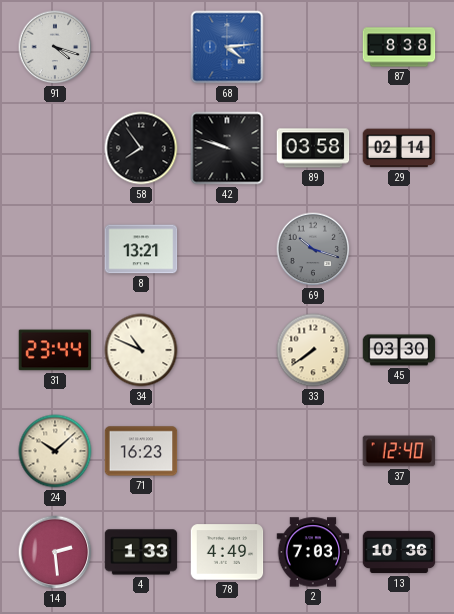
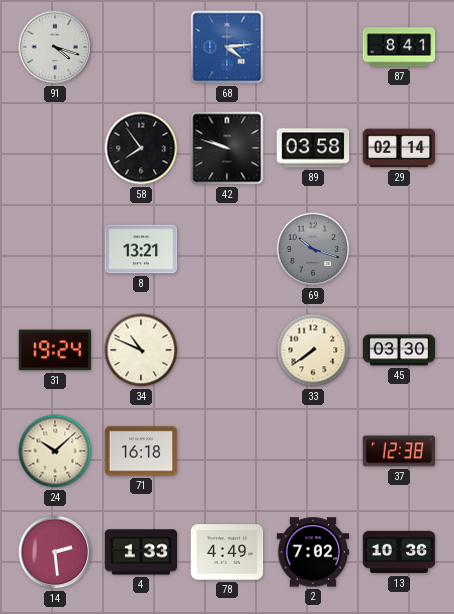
87: 8:38 -> 8:41 (399, 47)
31: 23:44 -> 19:24 (55, 350)
71: 16:23 -> 16:18 (141, 451)
37: 12:40 -> 12:38 (399, 451)
2: 7:03 -> 7:02 (313, 552)
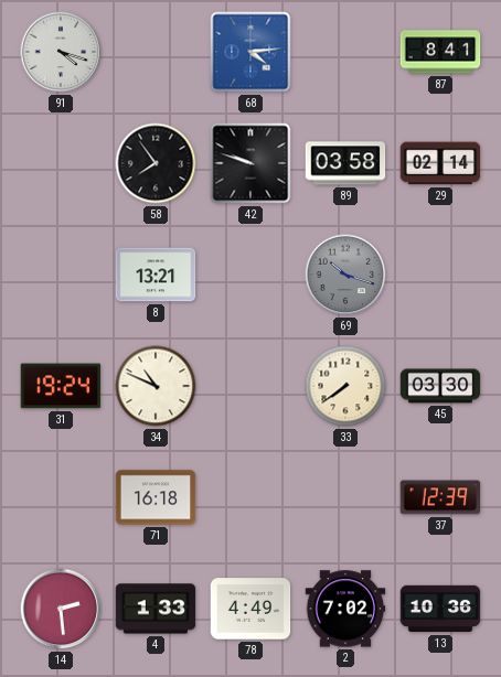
24: 10:08 -> none (55, 451)
37: 12:38 -> 12:39 (440, 497)
